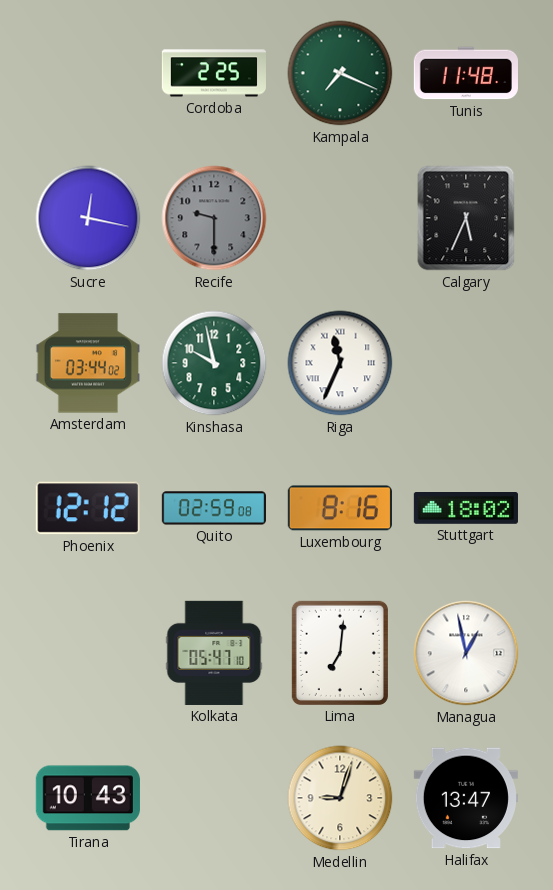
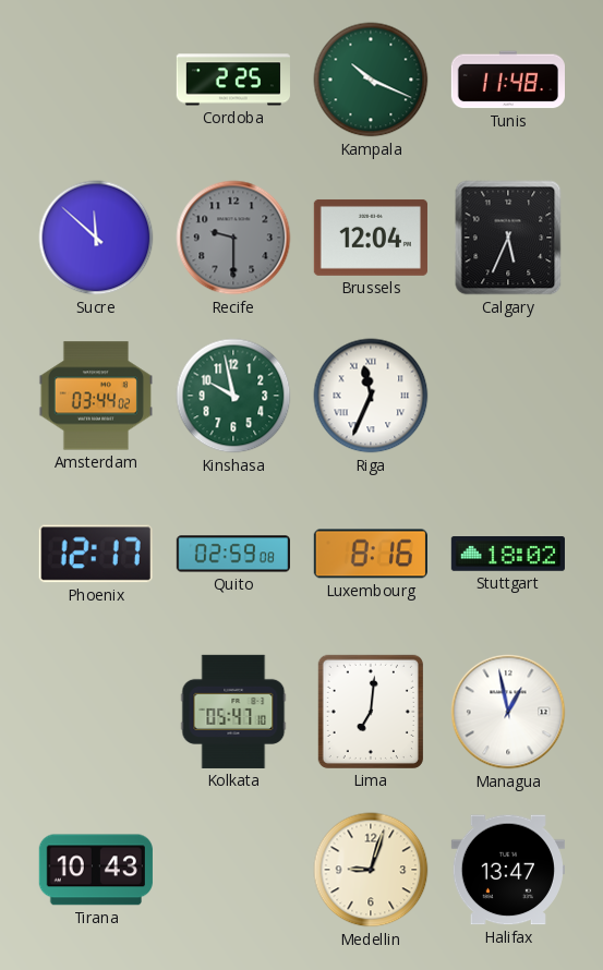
Kampala: 7:19 -> 10:19 (371, 80)
Sucre: 12:17 -> 11:52 (96, 238)
Brussels: none -> 12:04 (371, 238)
Phoenix: 12:12 -> 12:17 (96, 554)
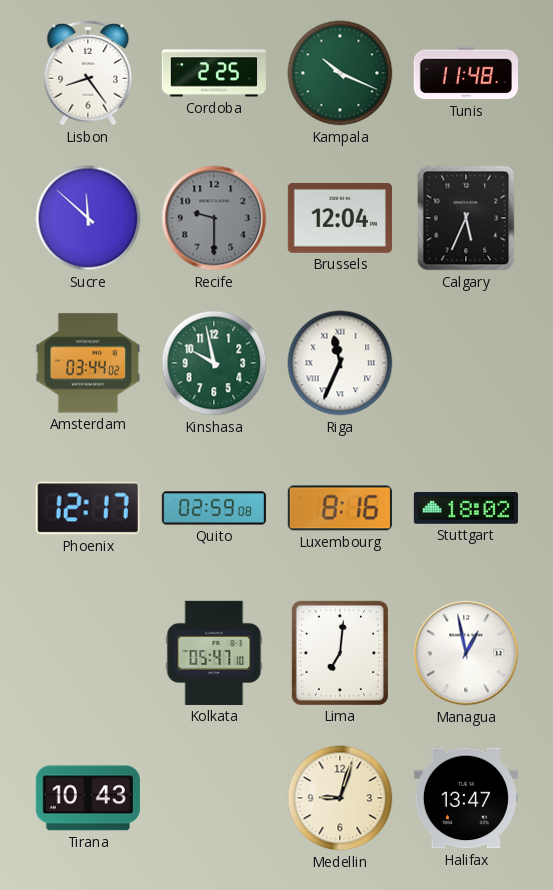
Lisbon: none -> 8:24 (88, 73)
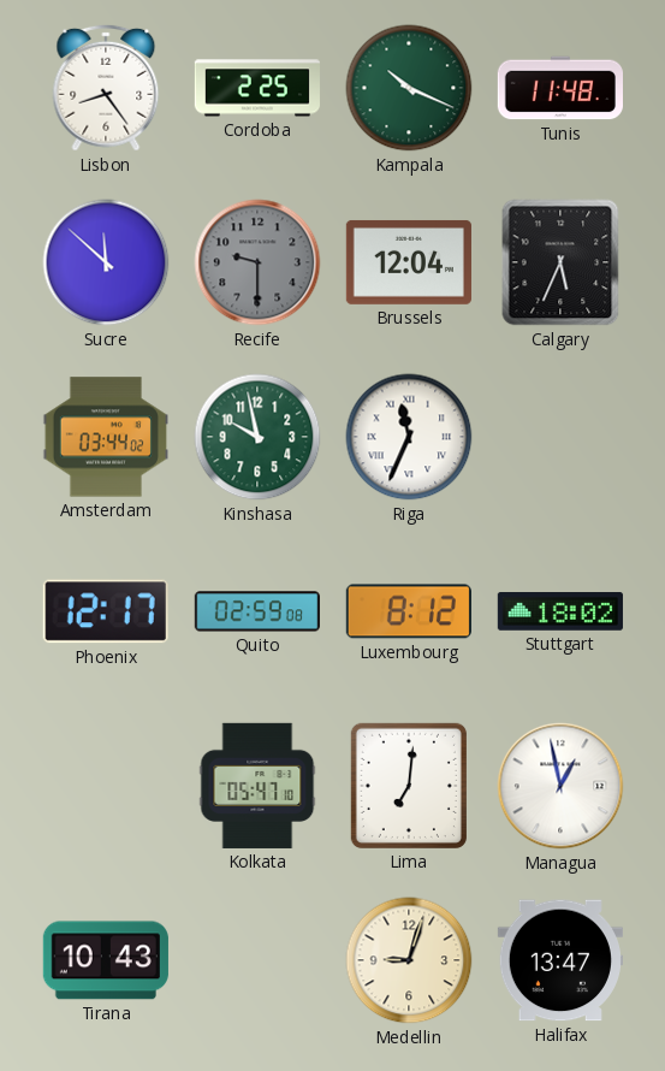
Luxembourg: 8:16 -> 8:12 (409, 611)
